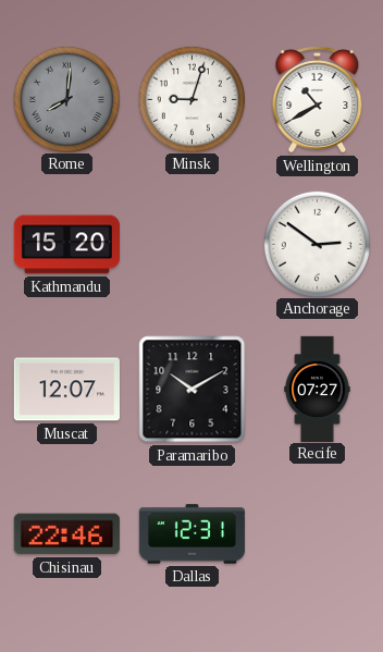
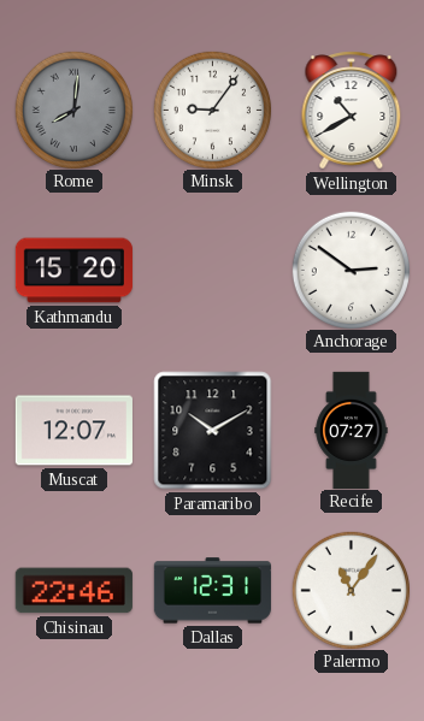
Minsk: 9:03 -> 9:06 (212, 110)
Palermo: none -> 11:06 (351, 590)
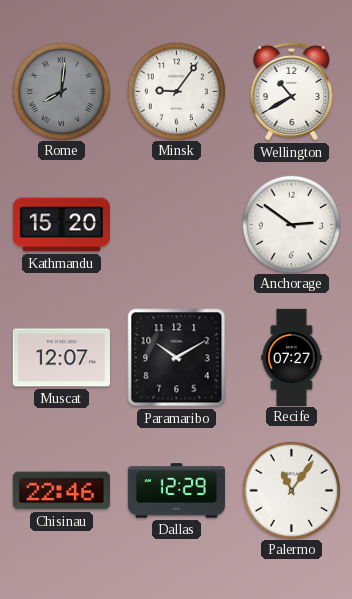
Dallas: 12:31 -> 12:29 (176, 491)
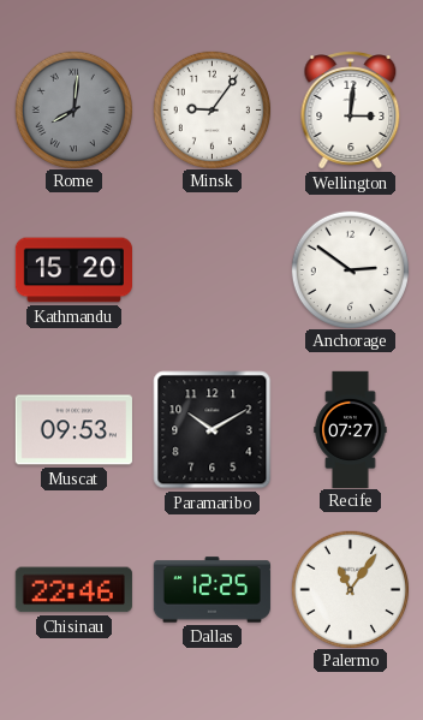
Wellington: 10:40 -> 3:01 (351, 111)
Muscat: 12:07 -> 09:53 (73, 430)
Dallas: 12:29 -> 12:25 (211, 590)
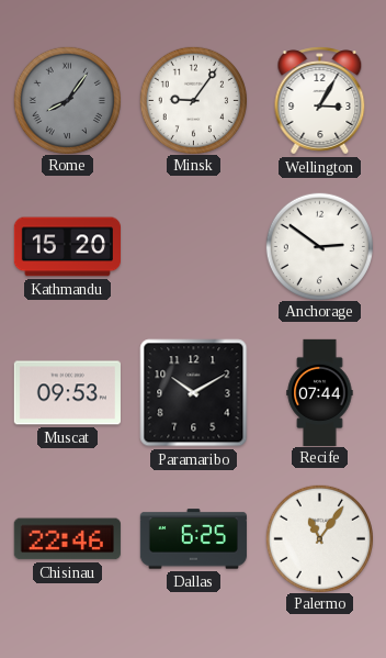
Rome: 8:01 -> 8:06 (67, 100)
Wellington: 3:01 -> 3:05 (320, 101)
Recife: 07:27 -> 07:44 (320, 392)
Dallas: 12:25 -> 6:25 (193, 539)
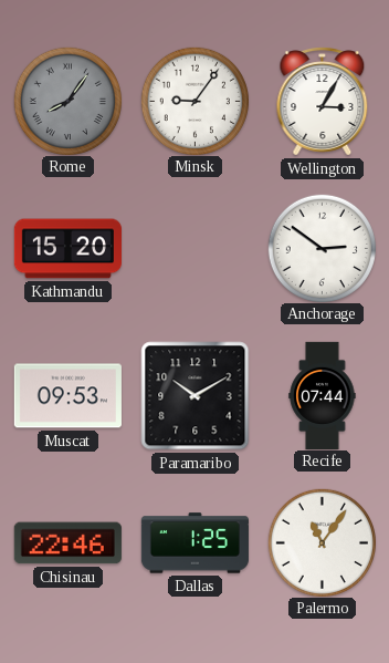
Dallas: 6:25 -> 1:25 (195, 543)
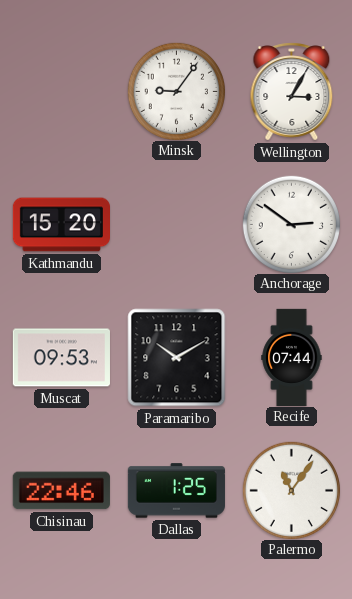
Rome: 8:06 -> none (67, 101)
